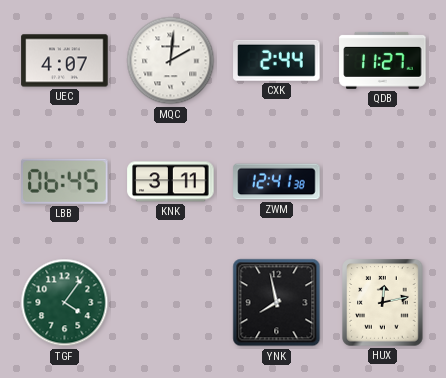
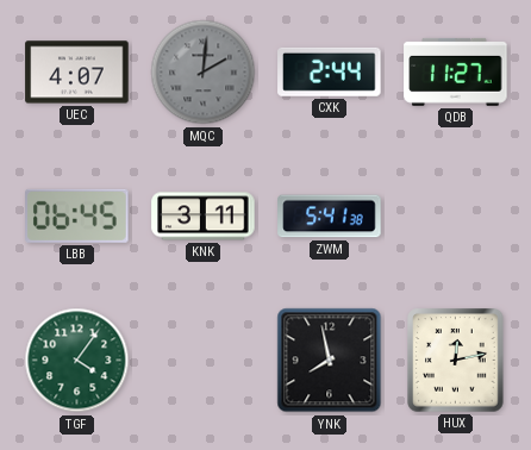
MQC dial: white -> grey (204, 73)
ZWM: 12:41 -> 5:41 (330, 217)
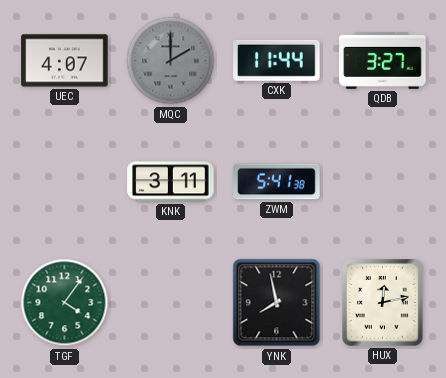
MQC: 2:01 -> 2:00 (171, 61)
CXK: 2:44 -> 11:44 (277, 60)
QDB: 11:27 -> 3:27 (383, 60)
LBB: 06:45 -> none (77, 215)
